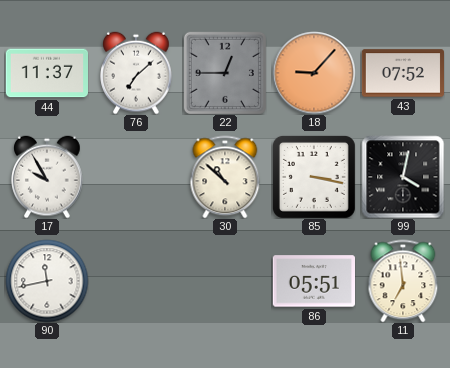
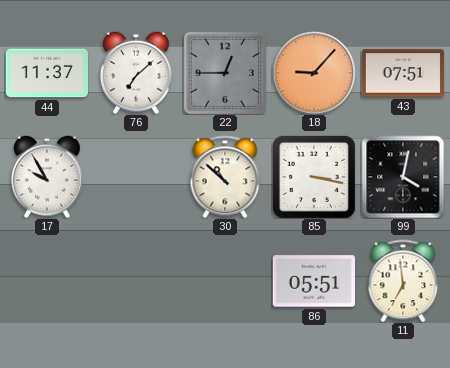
43: 07:52 -> 07:51 (402, 73)
90: 11:43 -> none (47, 281)
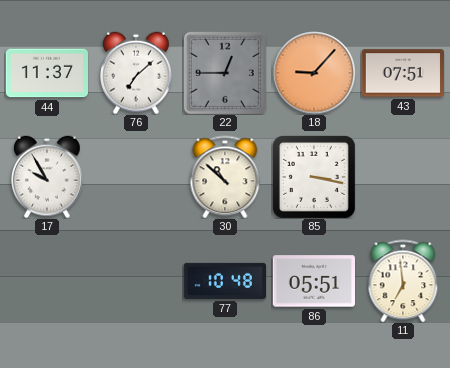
99: 4:02 -> none (403, 177)
77: none -> 10:48 (224, 281)
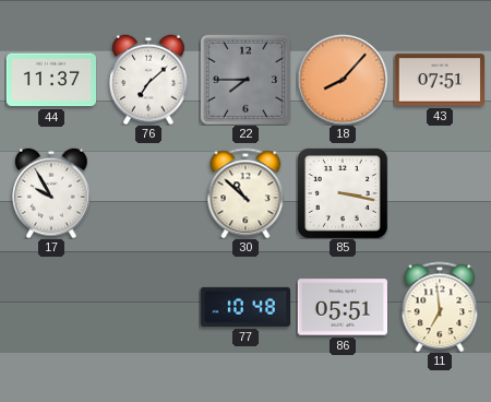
22: 12:45 -> 7:45 (245, 80)
18: 9:07 -> 8:07 (343, 80)
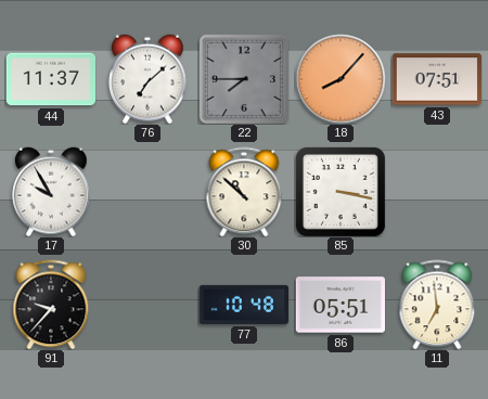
91: none -> 9:37 (51, 305)
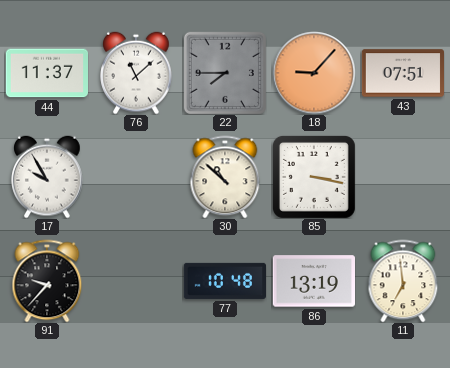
76: 7:08 -> 11:08 (136, 73)
18: 8:07 -> 9:07 (314, 73)
86: 05:51 -> 13:19 (313, 281)
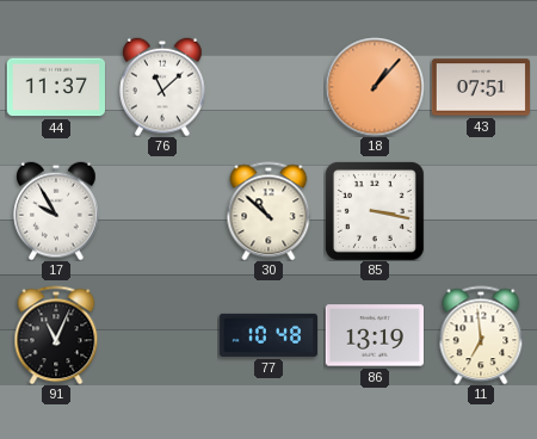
22: 7:45 -> none (225, 73)
18: 9:07 -> 1:07 (375, 87)
91: 9:37 -> 11:04 (56, 335)
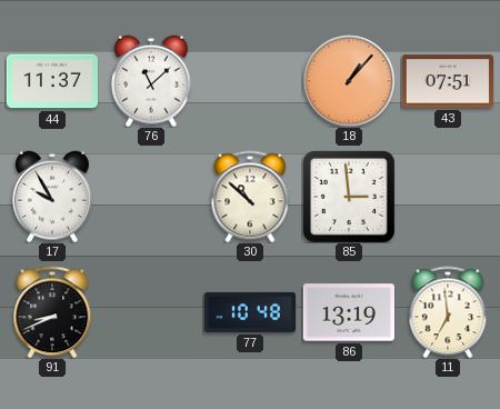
85: 3:17 -> 2:59 (349, 197)
91: 11:04 -> 8:41 (52, 312)
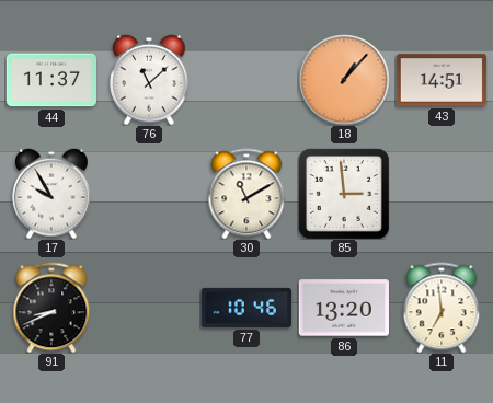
43: 07:51 -> 14:51 (440, 80)
30: 10:52 -> 11:10 (246, 194)
77: 10:48 -> 10:46 (245, 308)
86: 13:19 -> 13:20 (343, 308)
